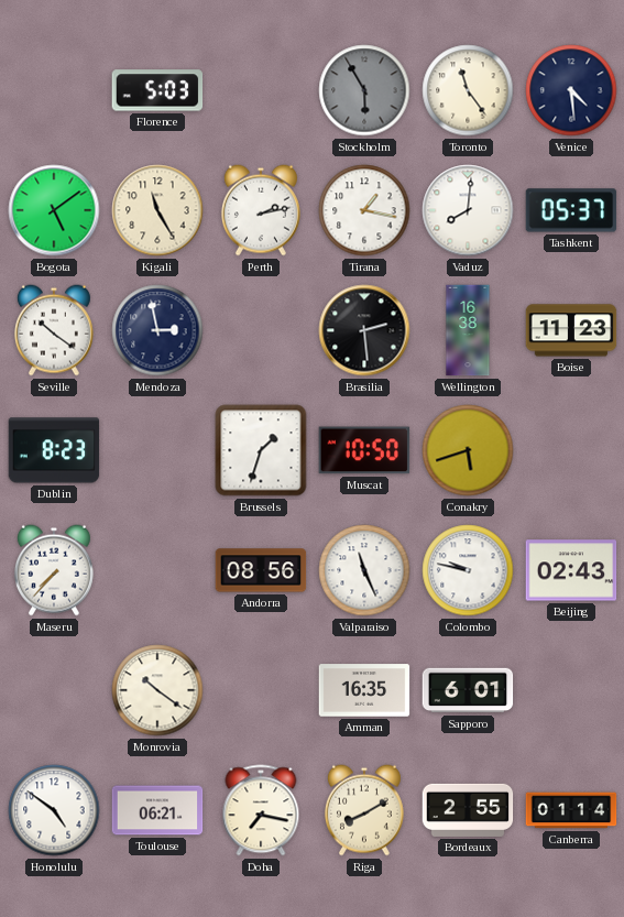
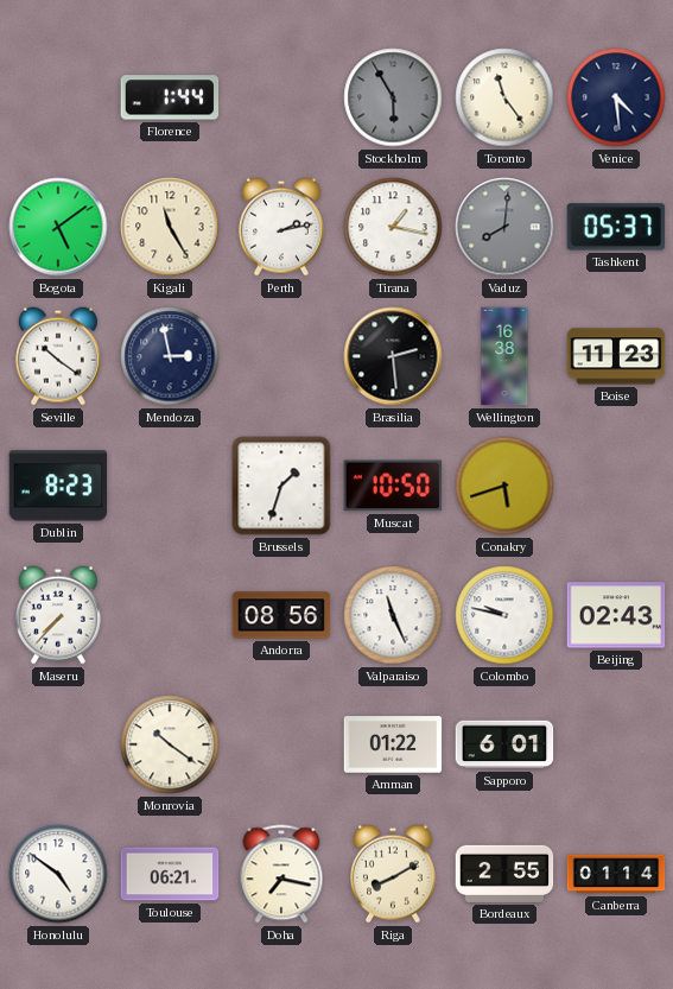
Florence: 5:03 -> 1:44 (170, 97)
Vaduz dial: white -> grey (504, 227)
Amman: 16:35 -> 01:22 (393, 744)
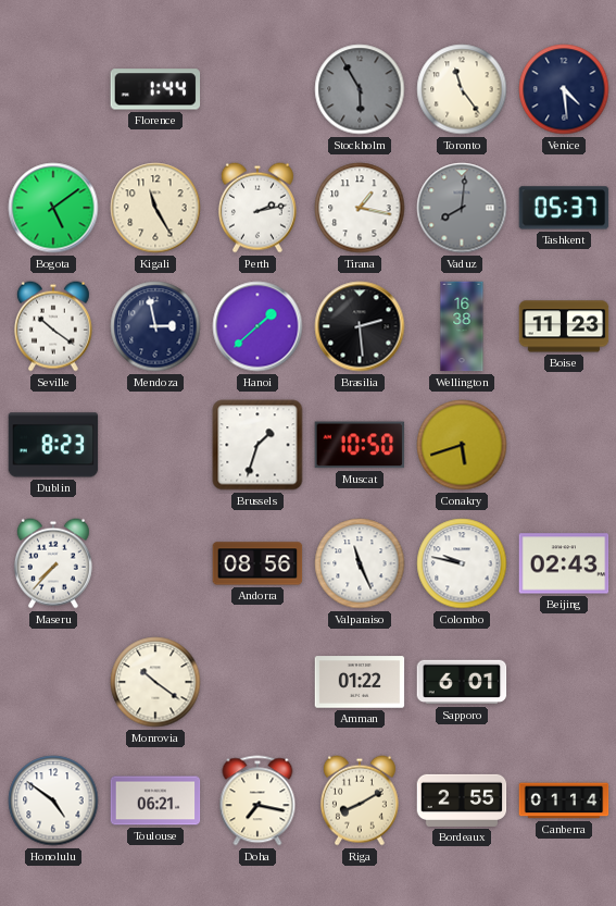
Hanoi: none -> 1:38 (257, 326)
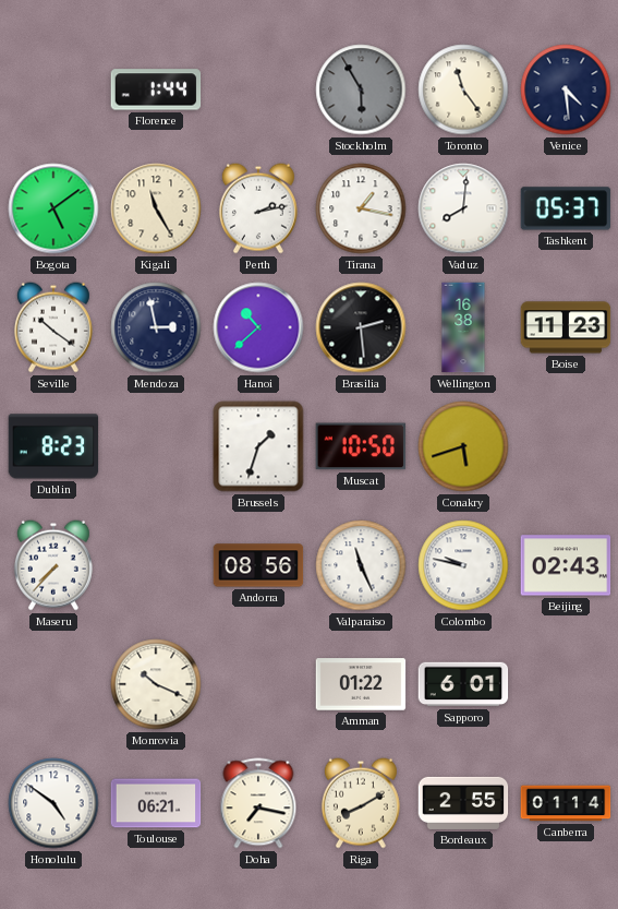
Vaduz dial: grey -> white (463, 208)
Hanoi: 1:38 -> 10:38 (258, 327)
Monrovia: 10:21 -> 10:19 (156, 684)
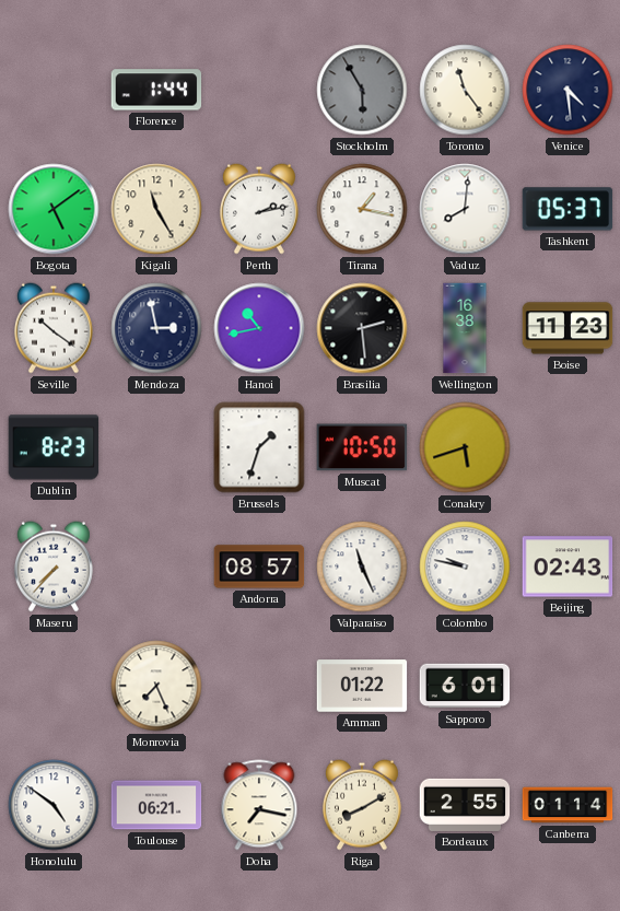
Hanoi: 10:38 -> 10:43 (259, 328)
Andorra: 08:56 -> 08:57 (259, 567)
Monrovia: 10:19 -> 7:26 (156, 686)
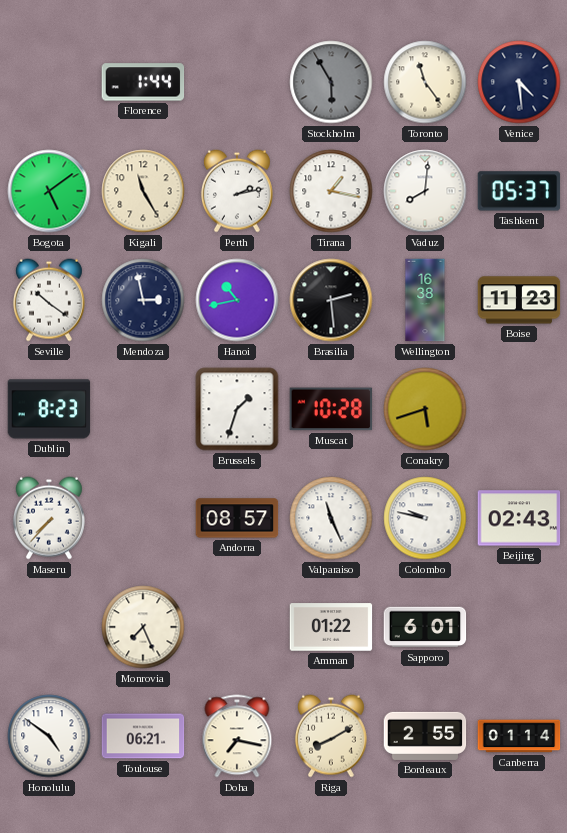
Muscat: 10:50 -> 10:28 (331, 409)
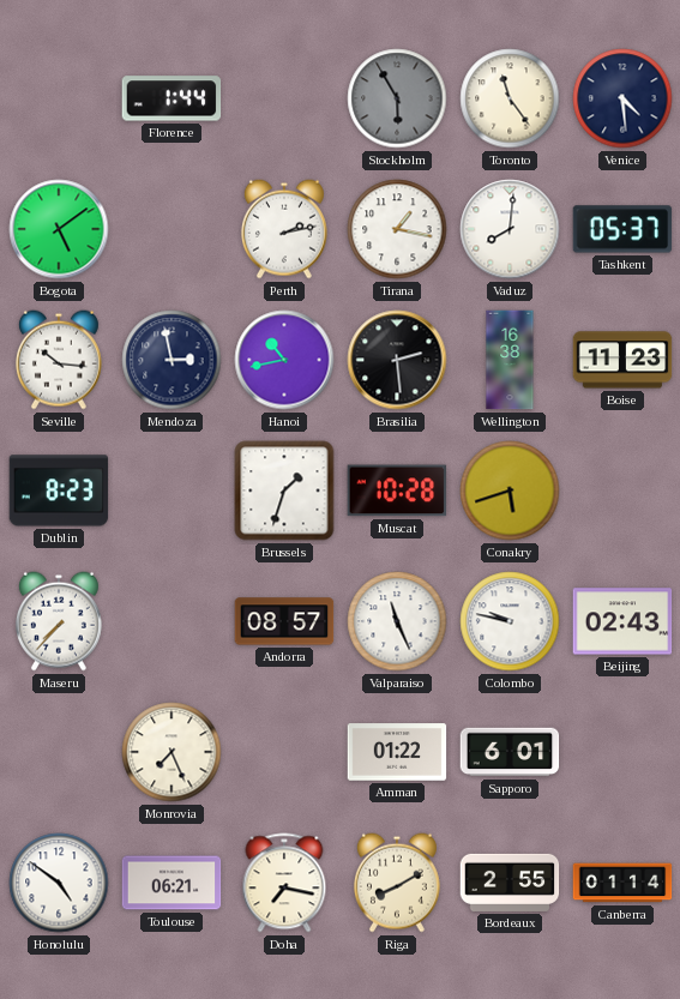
Kigali: 11:25 -> none (143, 191)
Seville: 10:21 -> 10:16 (59, 360)
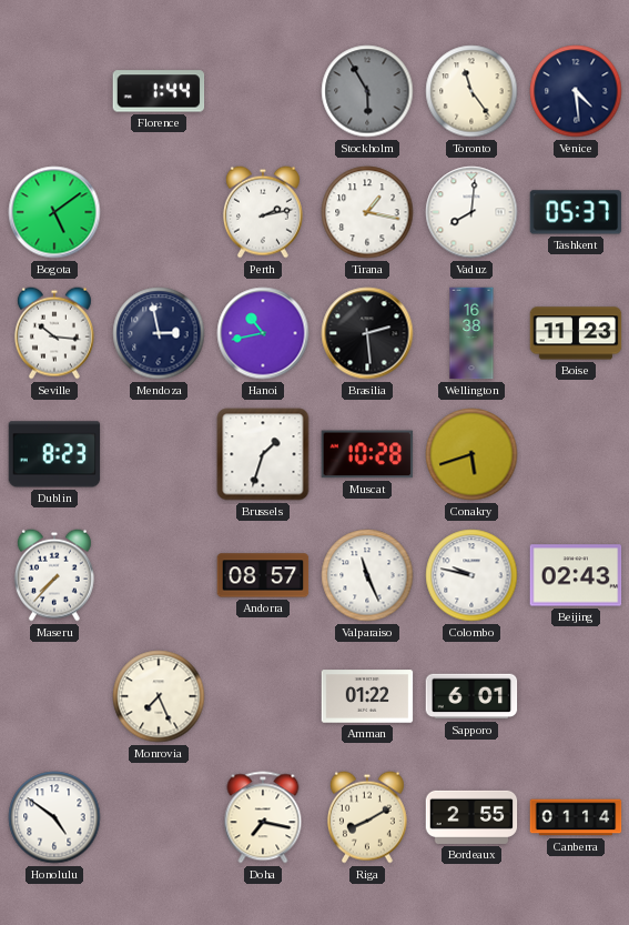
Toulouse: 06:21 -> none (171, 883)
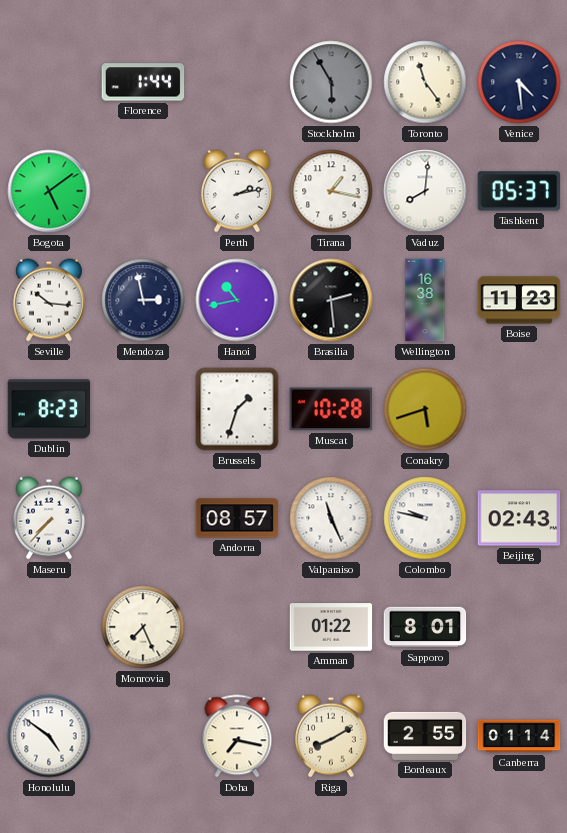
Sapporo: 6:01 -> 8:01 (425, 627)
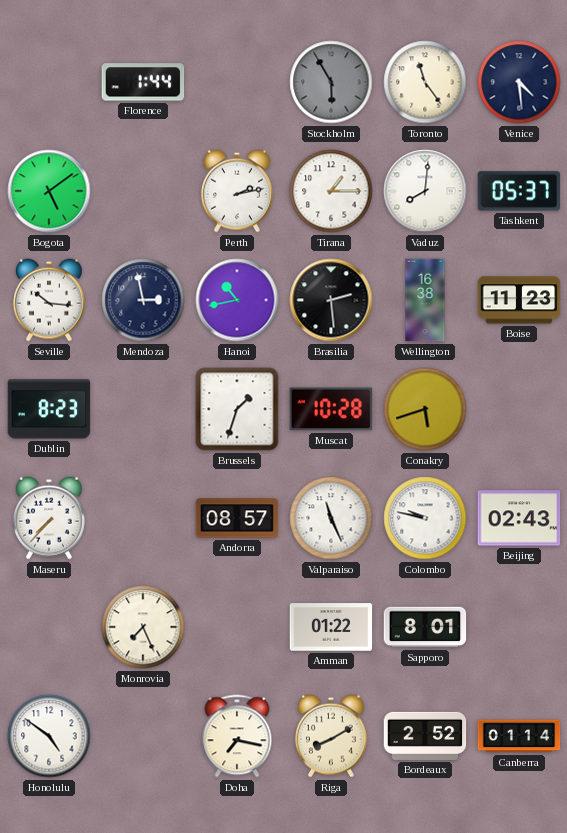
Tirana: 1:17 -> 1:15 (331, 191)
Bordeaux: 2:55 -> 2:52 (425, 736)
